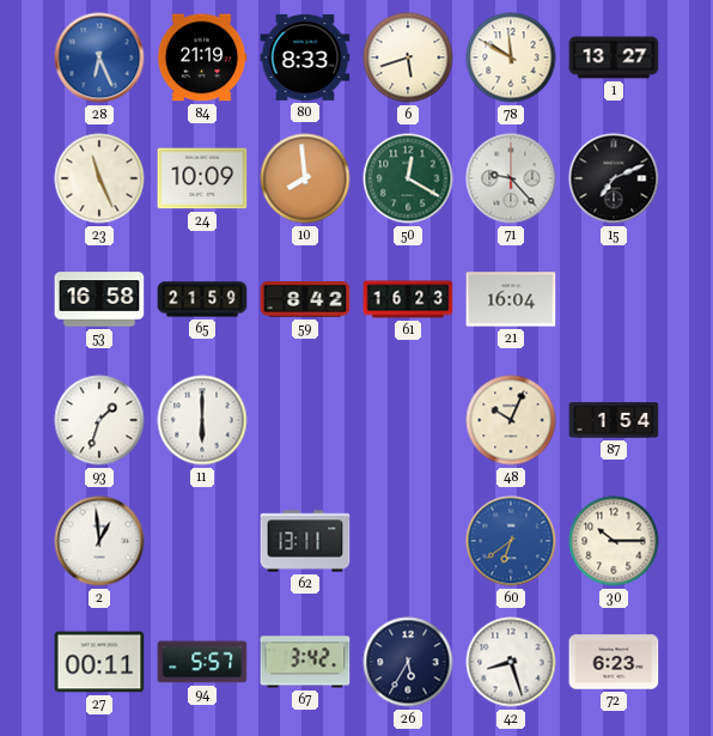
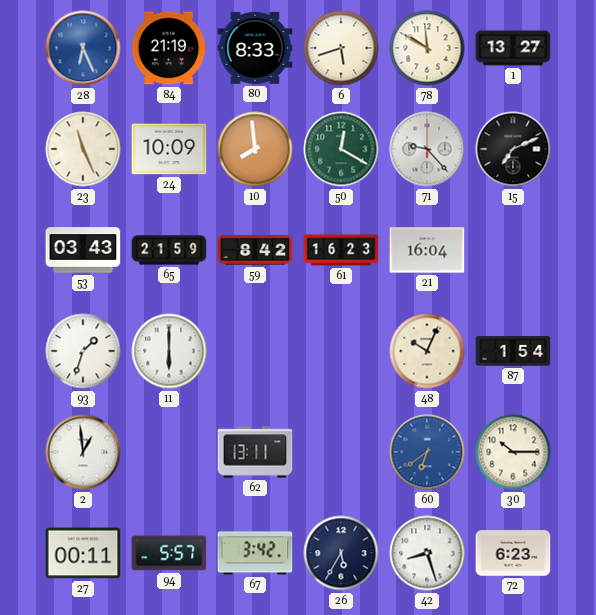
53: 16:58 -> 03:43 (83, 250)
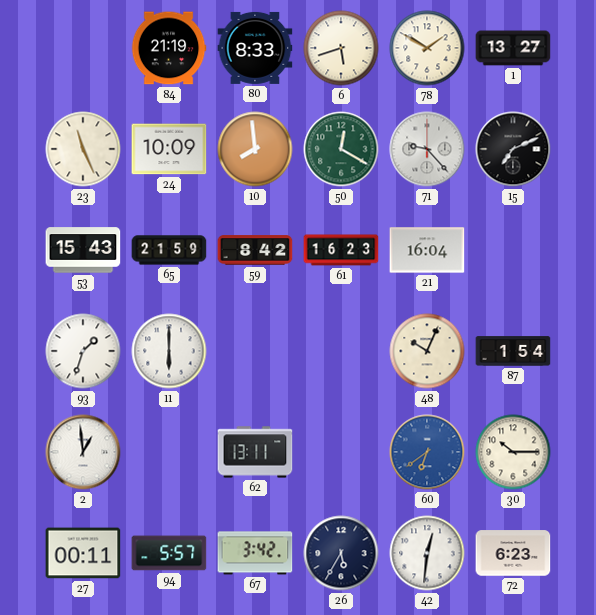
28: 6:26 -> none (83, 48)
78: 11:50 -> 1:50 (427, 48)
53: 03:43 -> 15:43 (83, 250)
42: 8:27 -> 12:31 (427, 553)
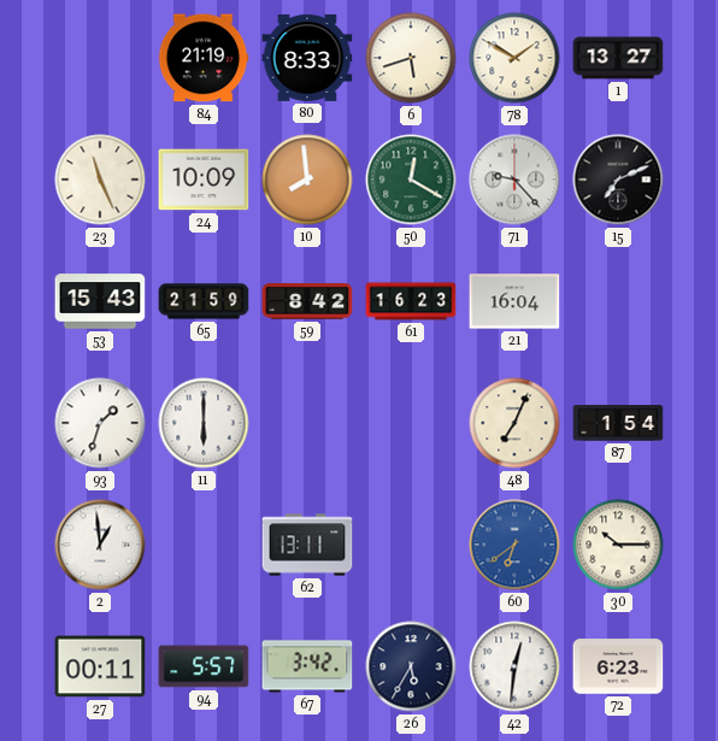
48: 10:04 -> 7:04 (514, 423)
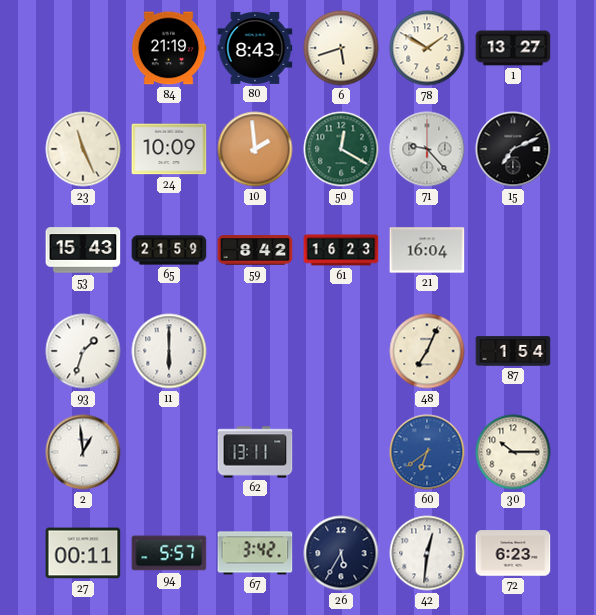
80: 8:33 -> 8:43 (255, 48)
10: 7:59 -> 1:59 (255, 149)
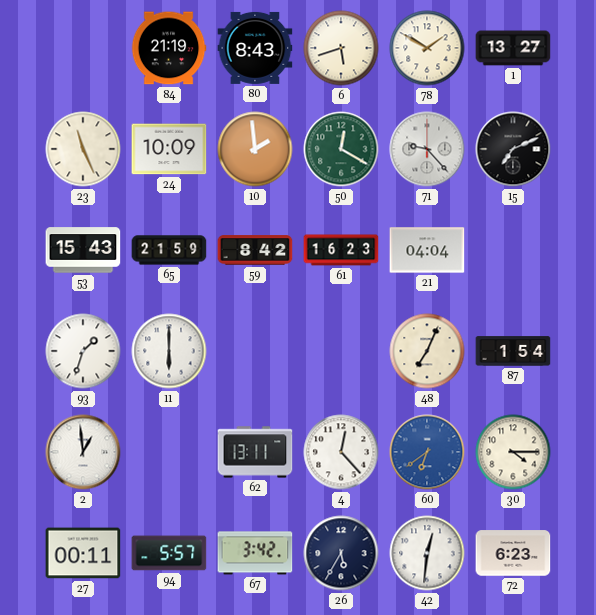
21: 16:04 -> 04:04 (427, 250)
4: none -> 12:23 (341, 452)
30: 10:15 -> 4:15 (513, 452)
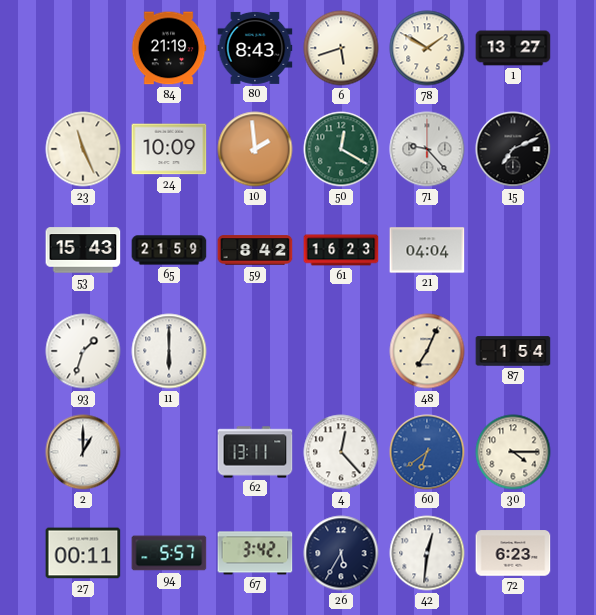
2: 12:59 -> 1:00 (83, 452)
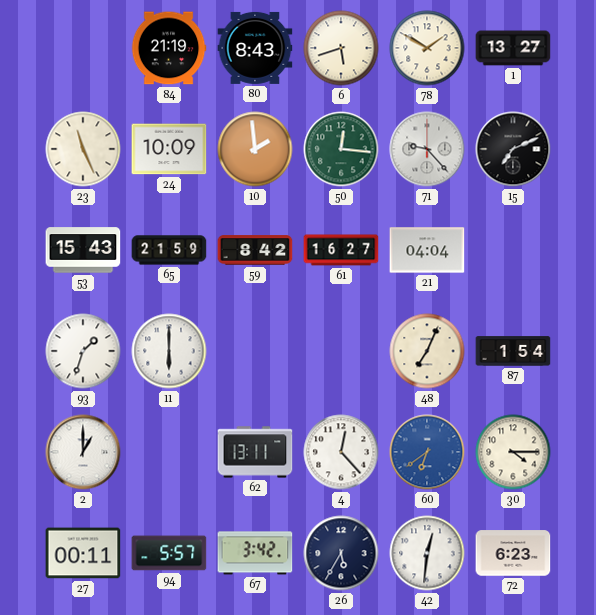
50: 12:20 -> 12:16 (341, 149)
61: 16:23 -> 16:27 (341, 250)
